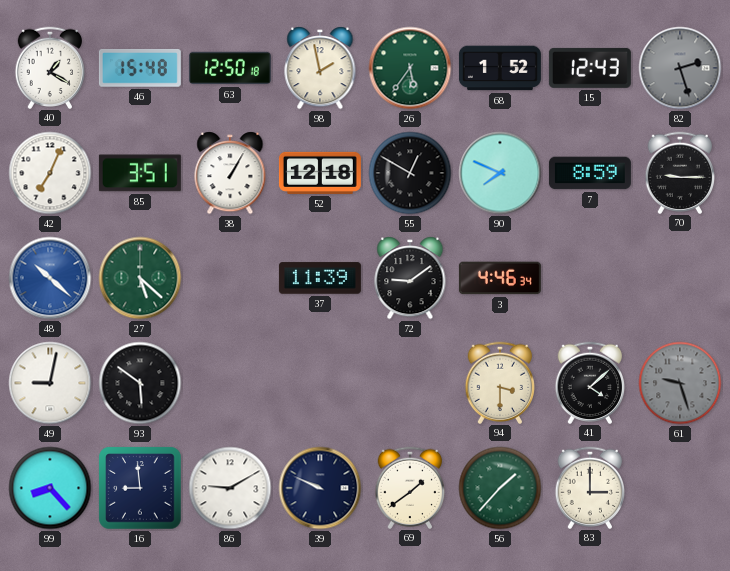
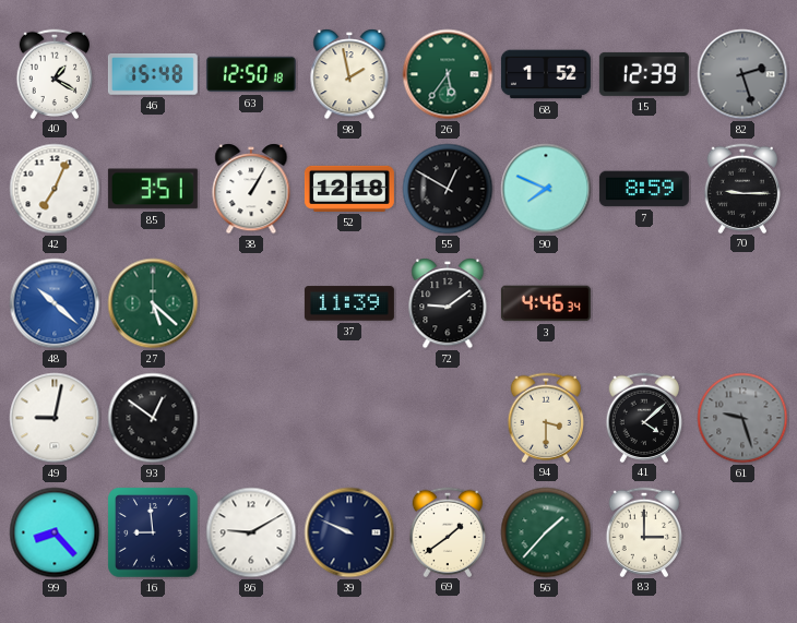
15: 12:43 -> 12:39 (644, 74)
93: 5:51 -> 12:51 (153, 418)
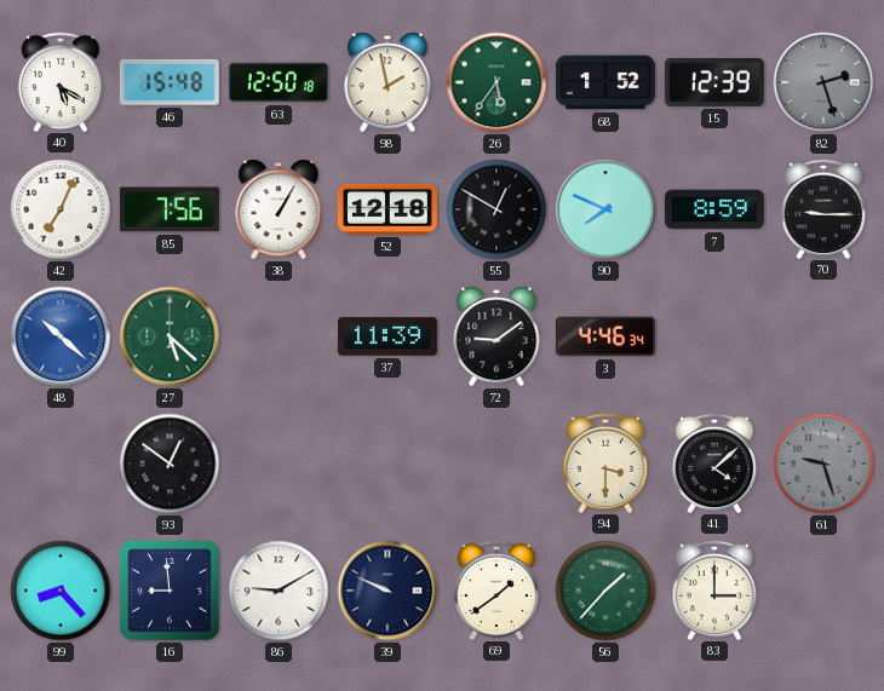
40: 1:20 -> 5:20 (61, 81)
85: 3:51 -> 7:56 (170, 209)
49: 9:02 -> none (55, 418)
